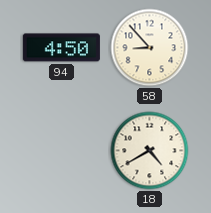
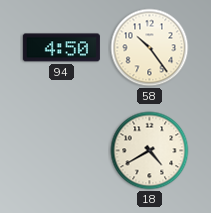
58: 8:53 -> 10:24 (150, 48)
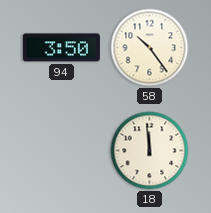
94: 4:50 -> 3:50 (61, 48)
18: 4:40 -> 11:59 (150, 151)
